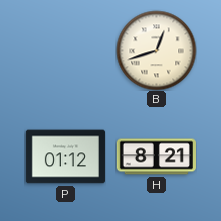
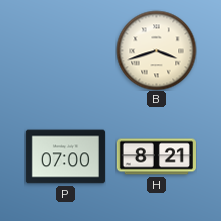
B: 12:42 -> 3:42 (156, 50)
P: 01:12 -> 07:00 (65, 157)
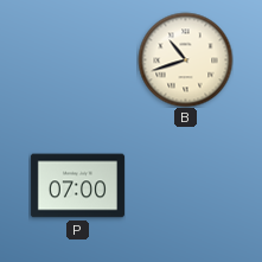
B: 3:42 -> 10:42 (185, 59)
H: 8:21 -> none (156, 157)
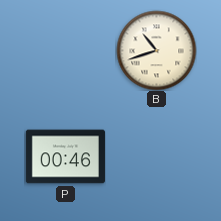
P: 07:00 -> 00:46 (65, 157)
